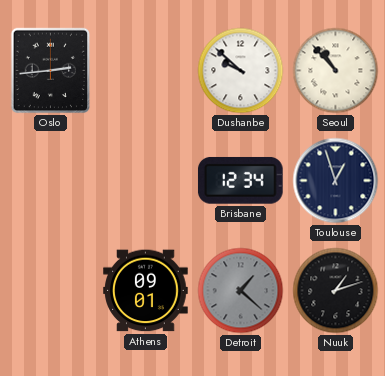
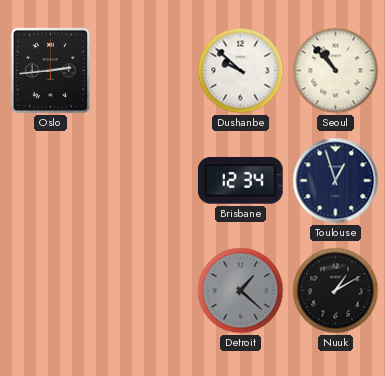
Athens: 09:01 -> none (146, 291)
Nuuk: 1:12 -> 1:10 (336, 291)
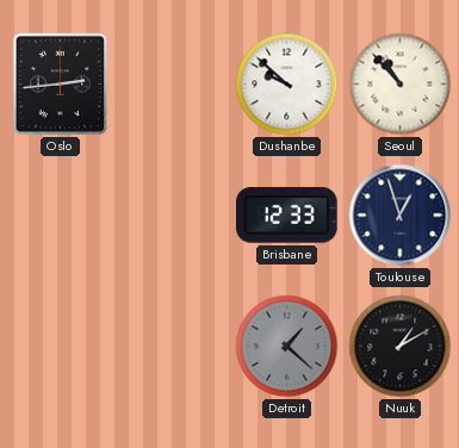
Brisbane: 12:34 -> 12:33 (286, 216)
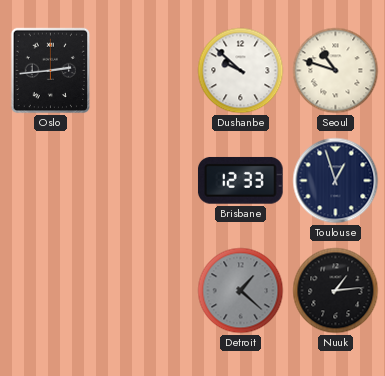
Seoul: 10:53 -> 10:48 (336, 71)
Nuuk: 1:10 -> 1:14 (336, 291)
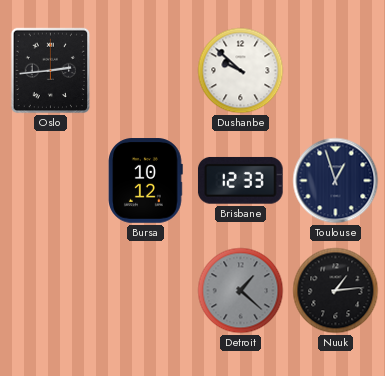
Seoul: 10:48 -> none (336, 71)
Bursa: none -> 10:12 (146, 181)
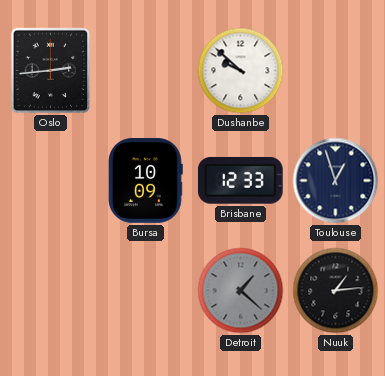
Bursa: 10:12 -> 10:09 (146, 181)
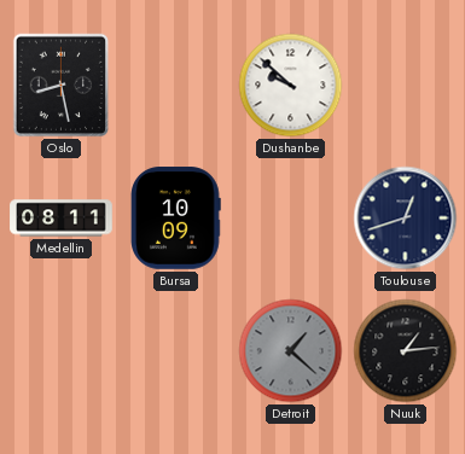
Oslo: 2:44 -> 8:28 (62, 86)
Medellin: none -> 08:11 (62, 219)
Brisbane: 12:33 -> none (240, 181)
Toulouse: 12:57 -> 12:42 (406, 219)
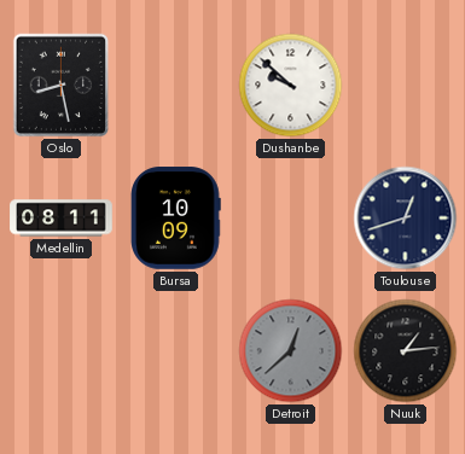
Detroit: 1:22 -> 12:38 (291, 351)
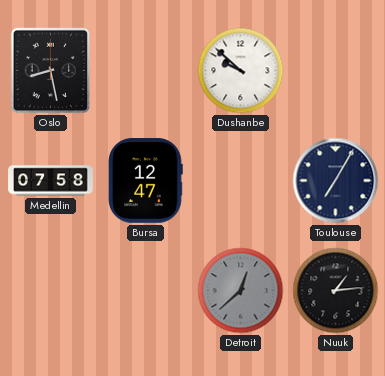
Medellin: 08:11 -> 07:58 (51, 181)
Bursa: 10:09 -> 12:47 (146, 181)
Toulouse: 12:42 -> 7:05 (336, 181)
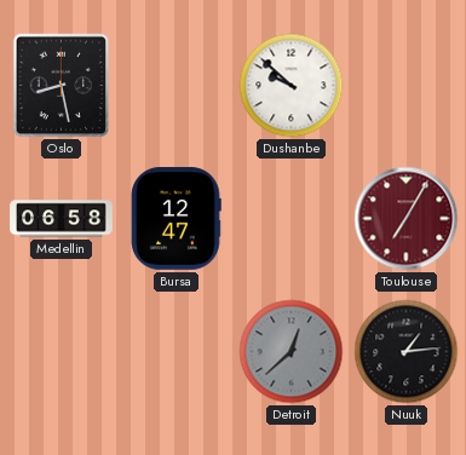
Medellin: 07:58 -> 06:58 (62, 219)
Toulouse dial: navy -> burgundy (407, 219)
